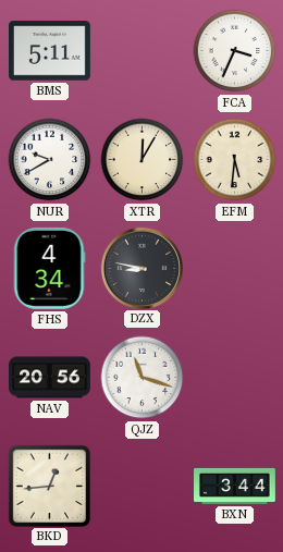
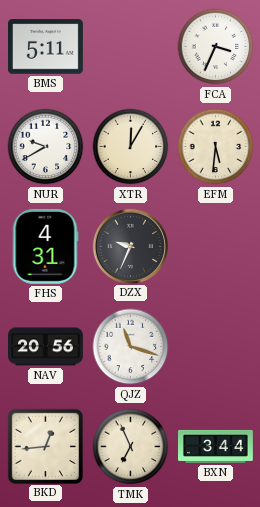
FHS: 4:34 -> 4:31 (45, 247)
DZX: 8:47 -> 9:34 (130, 246)
TMK: none -> 6:56 (131, 447)
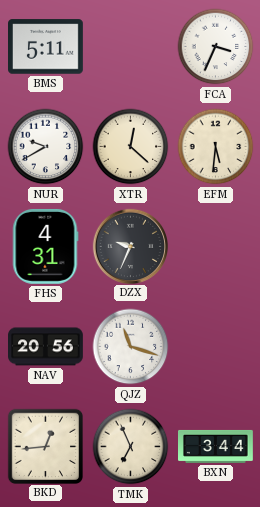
XTR: 12:05 -> 12:22 (131, 147)
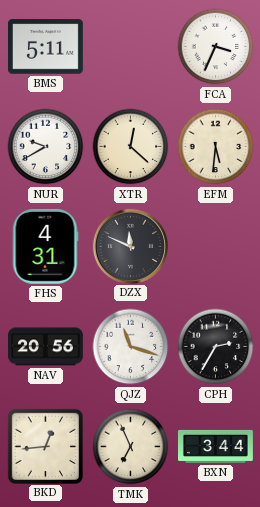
DZX: 9:34 -> 11:49 (130, 246)
CPH: none -> 2:35 (216, 347)
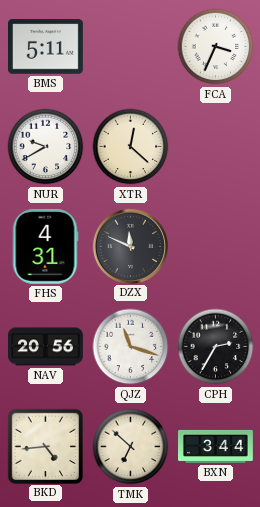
EFM: 5:31 -> none (216, 147)
BKD: 12:44 -> 4:44 (45, 446)
TMK: 6:56 -> 6:52 (131, 447)
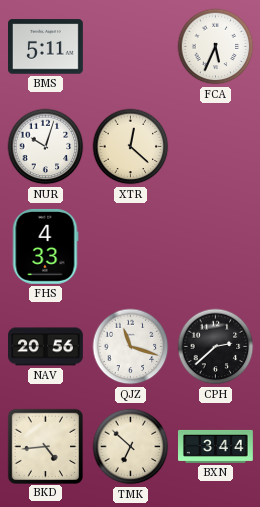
FCA: 3:34 -> 5:34 (216, 47)
NUR: 9:40 -> 10:03 (46, 147)
FHS: 4:31 -> 4:33 (45, 247)
DZX: 11:49 -> none (130, 246)
CPH: 2:35 -> 2:38 (216, 347)
